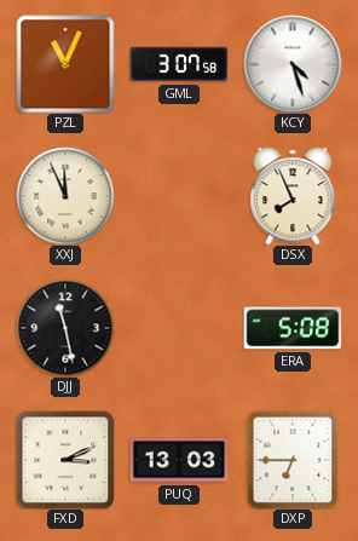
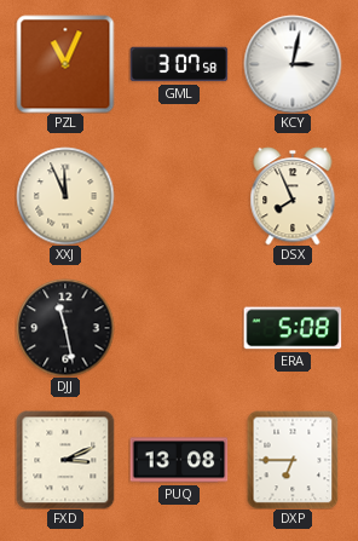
KCY: 4:27 -> 3:02 (293, 64)
PUQ: 13:03 -> 13:08 (179, 460)
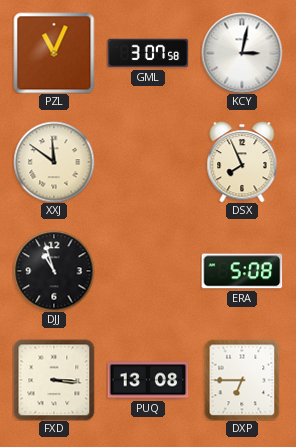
XXJ: 11:56 -> 11:51 (54, 162)
DJJ: 11:28 -> 10:57 (54, 271)
FXD: 3:11 -> 3:16 (54, 380)
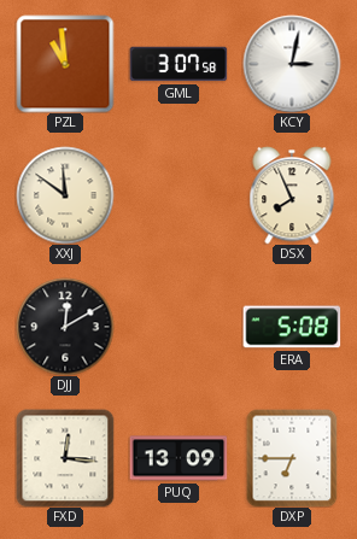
PZL: 11:04 -> 10:59 (65, 64)
DJJ: 10:57 -> 12:10 (65, 327)
FXD: 3:16 -> 12:16 (65, 458)
PUQ: 13:08 -> 13:09 (178, 458)
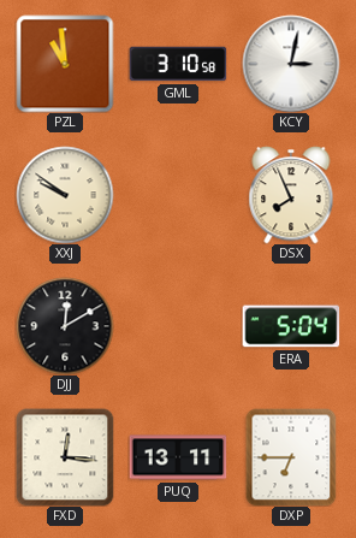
GML: 3:07 -> 3:10 (178, 64)
XXJ: 11:51 -> 9:51 (65, 195)
ERA: 5:08 -> 5:04 (291, 326)
PUQ: 13:09 -> 13:11 (178, 457)
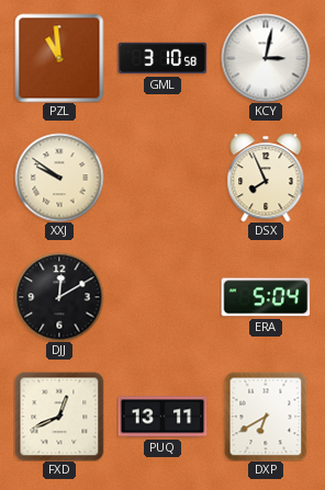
FXD: 12:16 -> 12:41 (59, 417)
DXP: 6:45 -> 6:40 (266, 417)
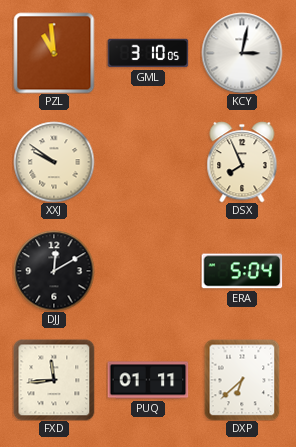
GML: 3:10:58 -> 3:10:05 (148, 53)
FXD: 12:41 -> 11:44 (54, 380)
PUQ: 13:11 -> 01:11 (148, 380)
DXP: 6:40 -> 6:38 (242, 380)
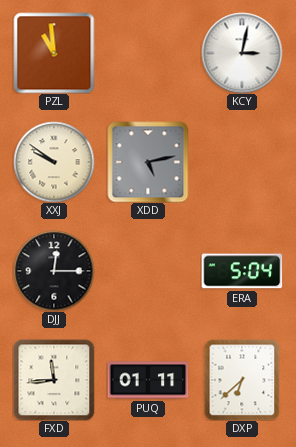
GML: 3:10 -> none (148, 53)
XDD: none -> 5:13 (148, 162)
DSX: 7:56 -> none (242, 162)
DJJ: 12:10 -> 12:15 (54, 271)
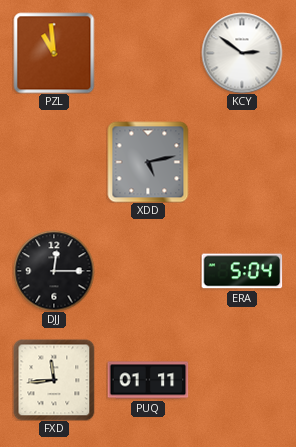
KCY: 3:02 -> 2:51 (242, 53)
XXJ: 9:51 -> none (54, 162)
DXP: 6:38 -> none (242, 380)
